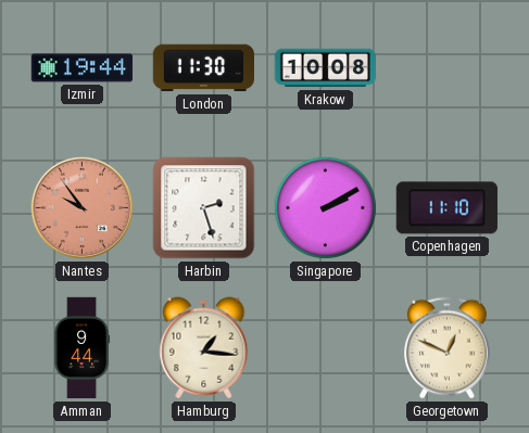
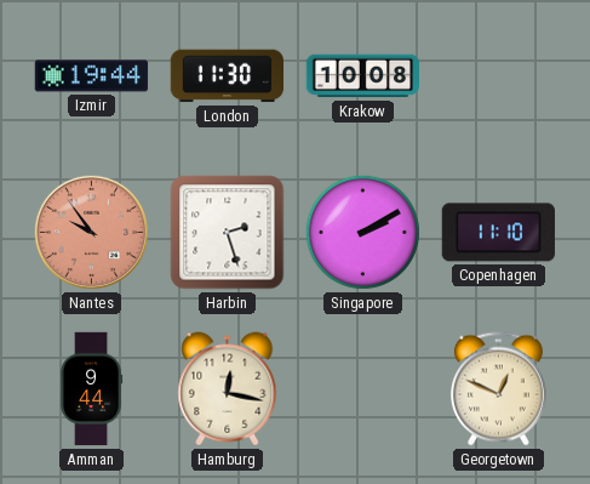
Hamburg: 1:16 -> 12:17 (228, 389)
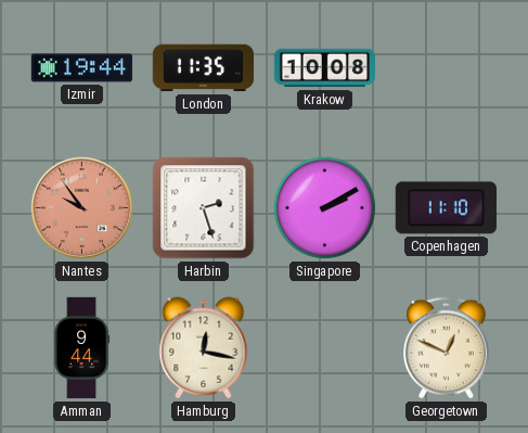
London: 11:30 -> 11:35 (203, 68)
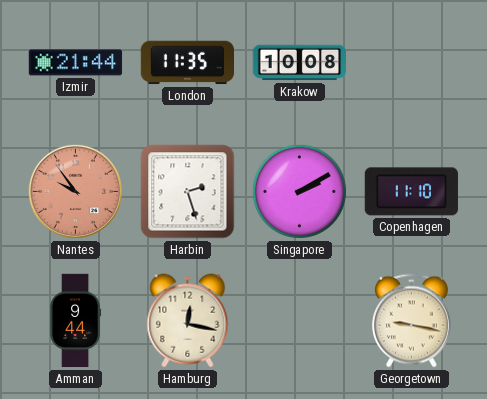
Izmir: 19:44 -> 21:44 (76, 63)
Georgetown: 12:49 -> 9:17 (411, 321)
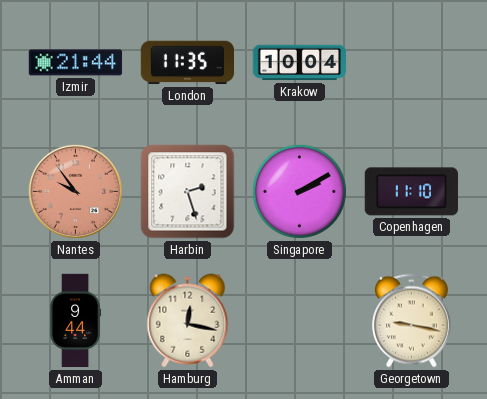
Krakow: 10:08 -> 10:04 (300, 63)
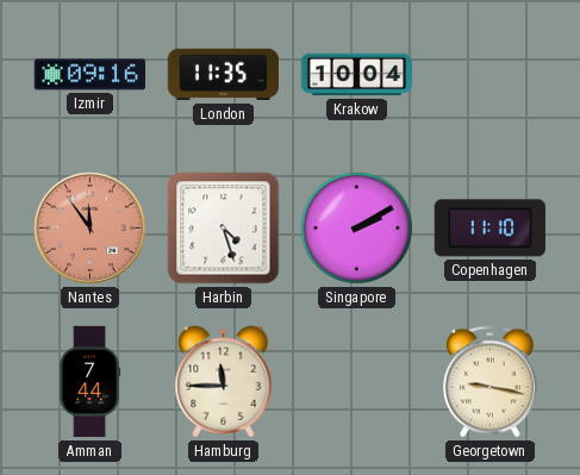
Izmir: 21:44 -> 09:16 (91, 75)
Nantes: 9:54 -> 11:54 (89, 227)
Harbin: 2:27 -> 4:27 (224, 229)
Amman: 9:44 -> 7:44 (91, 382)
Hamburg: 12:17 -> 11:45 (224, 382)
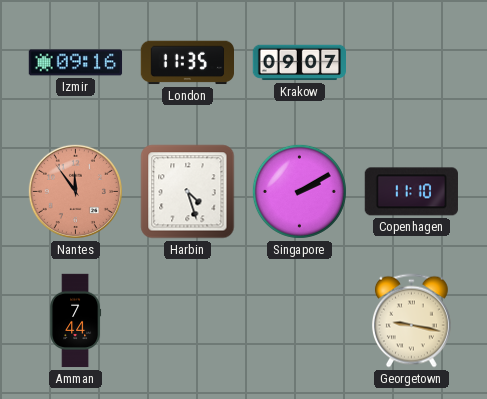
Krakow: 10:04 -> 09:07 (300, 63)
Hamburg: 11:45 -> none (224, 382)
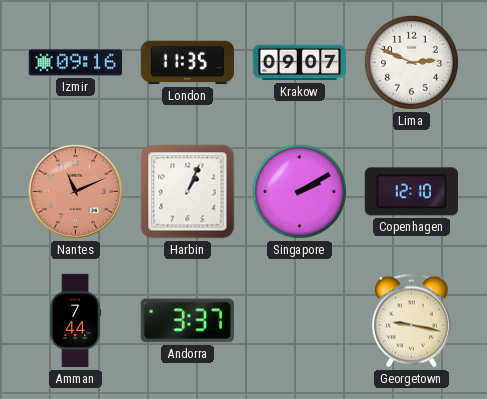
Lima: none -> 2:49 (411, 62)
Nantes: 11:54 -> 11:11 (75, 191)
Harbin: 4:27 -> 1:04 (188, 192)
Copenhagen: 11:10 -> 12:10 (411, 192)
Andorra: none -> 3:37 (187, 321)
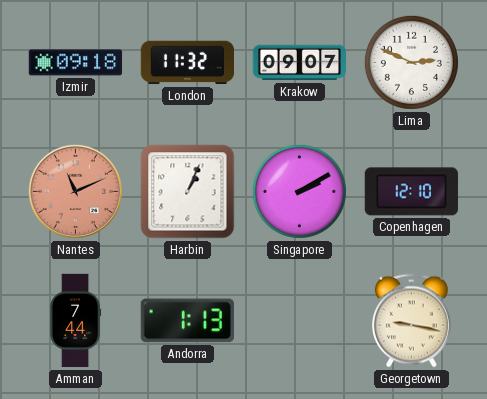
Izmir: 09:16 -> 09:18 (76, 63)
London: 11:35 -> 11:32 (187, 63)
Andorra: 3:37 -> 1:13 (187, 321)
